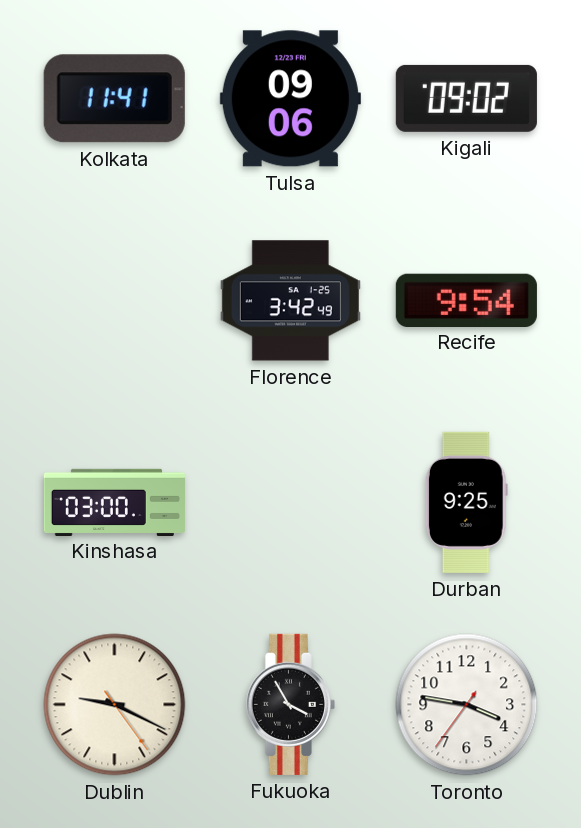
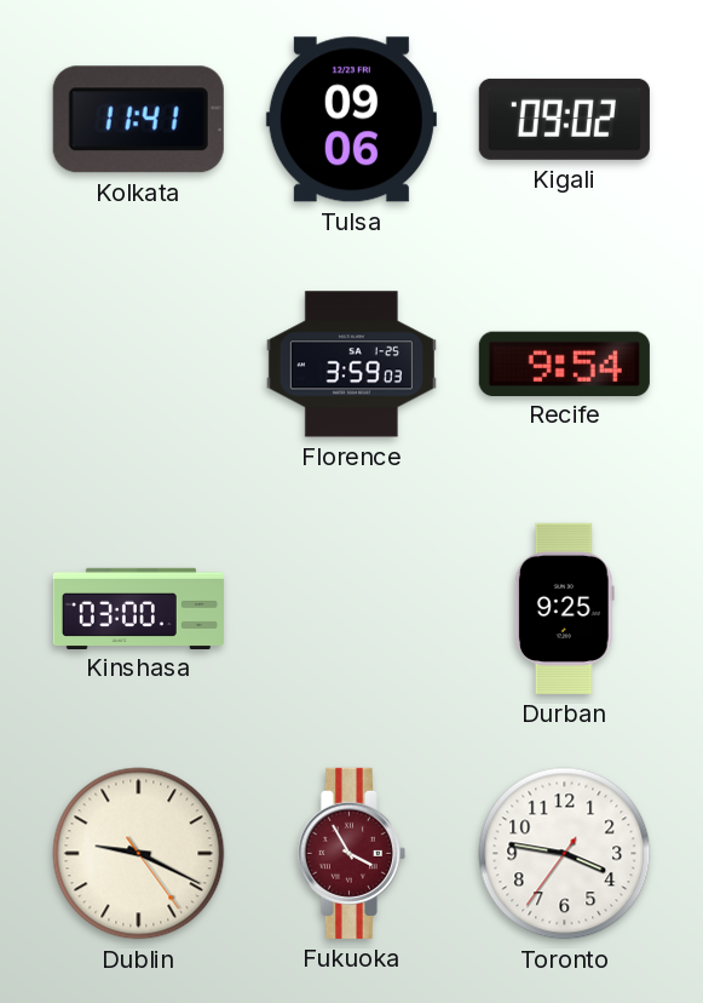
Florence: 3:42 -> 3:59 (351, 365)
Fukuoka dial: black -> burgundy (351, 853)
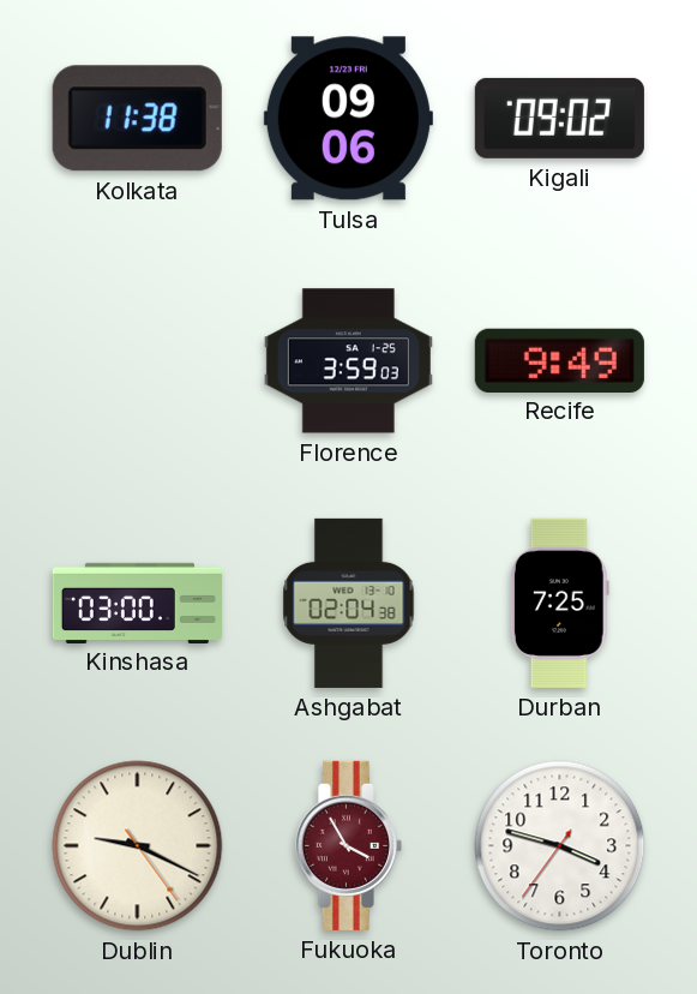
Kolkata: 11:41 -> 11:38 (137, 119)
Recife: 9:54 -> 9:49 (559, 360)
Ashgabat: none -> 02:04 (349, 603)
Durban: 9:25 -> 7:25 (559, 603)
Toronto: 3:46 -> 3:47 (560, 846)
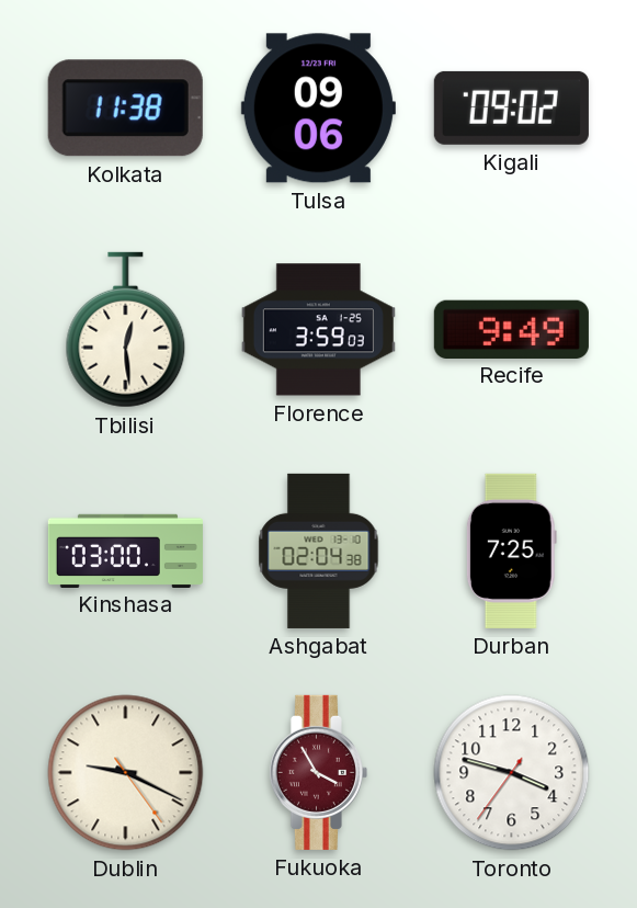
Tbilisi: none -> 12:29 (126, 330)
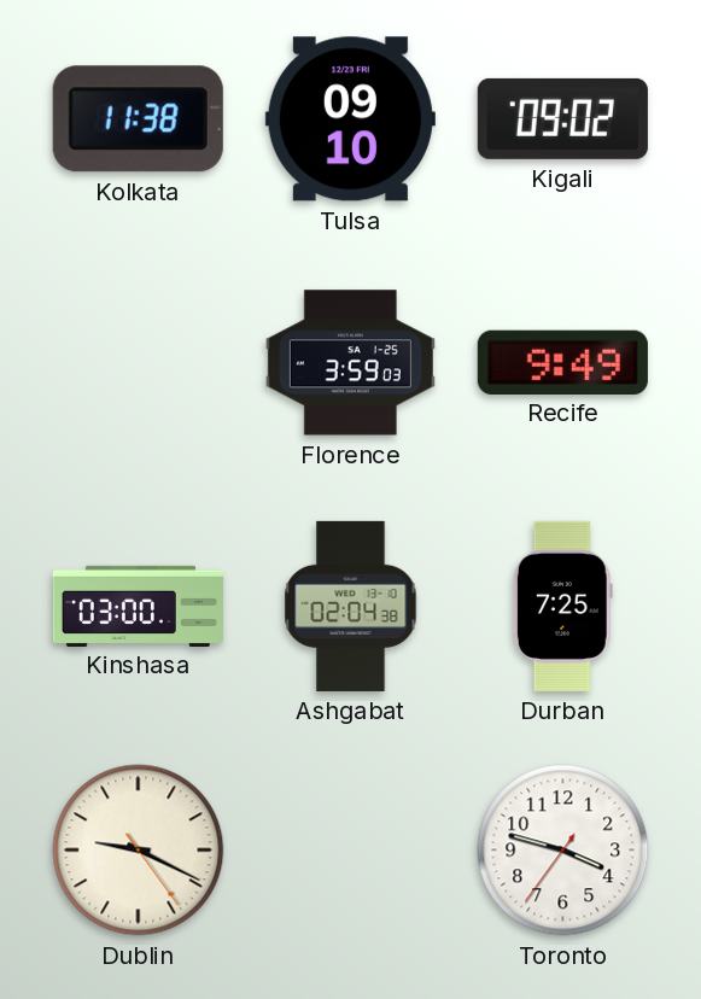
Tulsa: 09:06 -> 09:10 (350, 119)
Tbilisi: 12:29 -> none (126, 330)
Fukuoka: 3:55 -> none (318, 772)
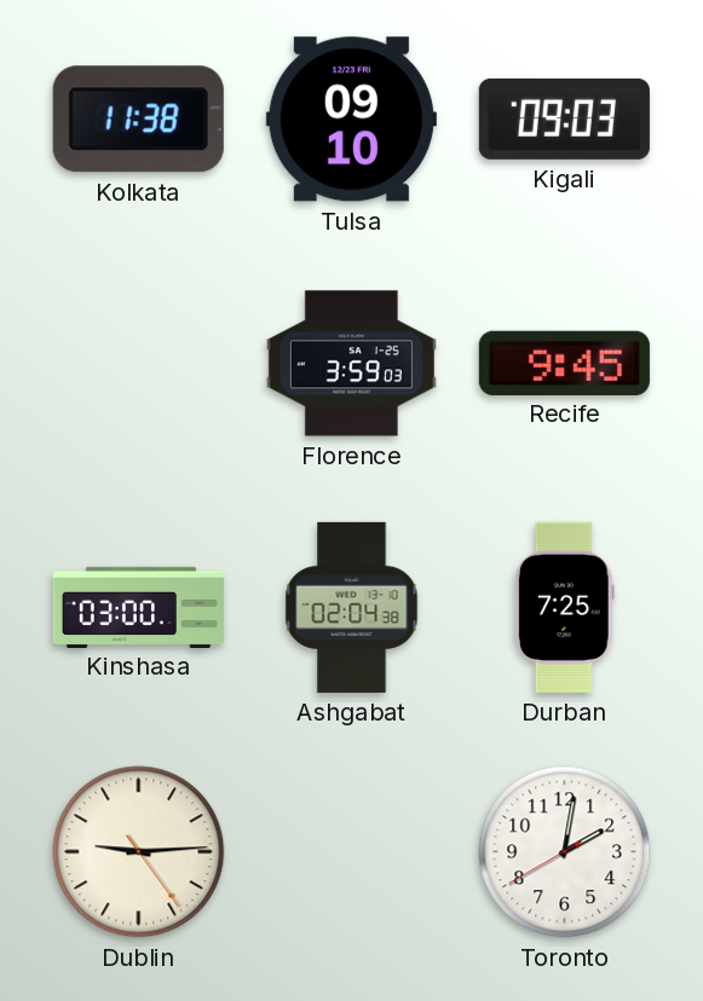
Kigali: 09:02 -> 09:03 (564, 118)
Recife: 9:49 -> 9:45 (564, 363)
Dublin: 9:19 -> 9:14 (139, 852)
Toronto: 3:47 -> 2:01 (565, 852)
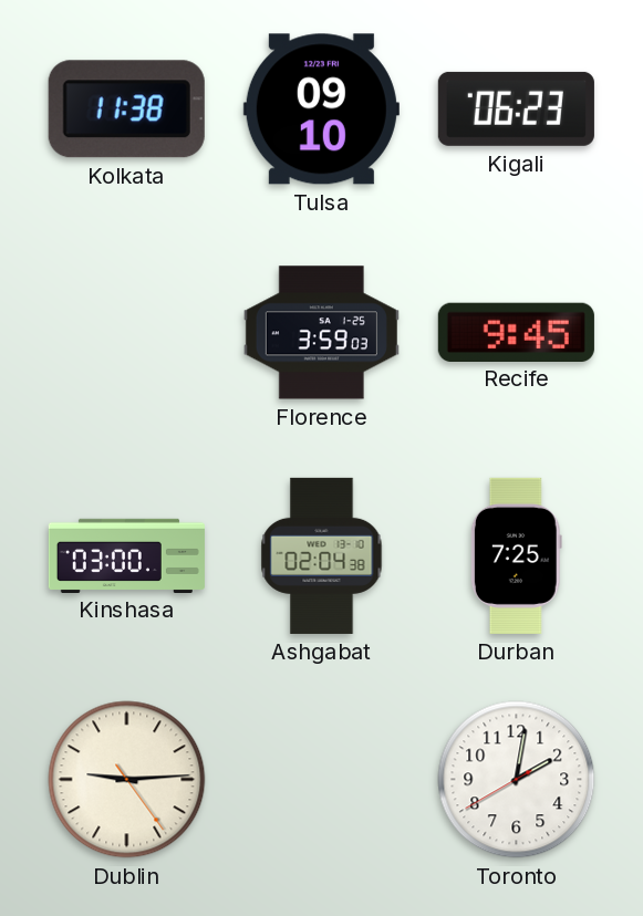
Kigali: 09:03 -> 06:23 (516, 108)
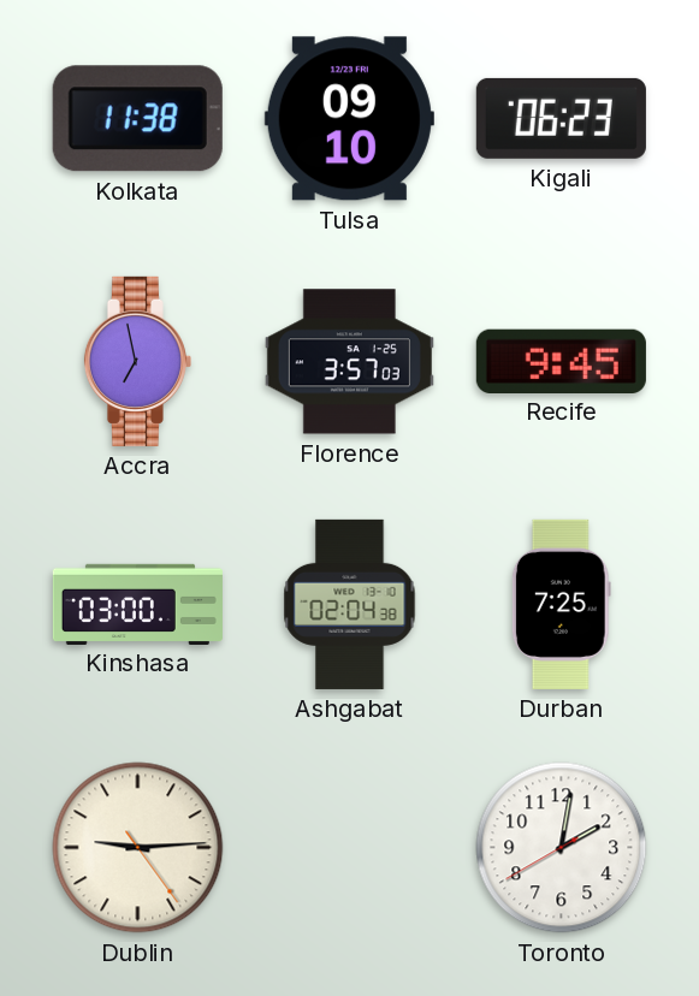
Accra: none -> 6:58 (137, 361)
Florence: 3:59 -> 3:57 (349, 362)
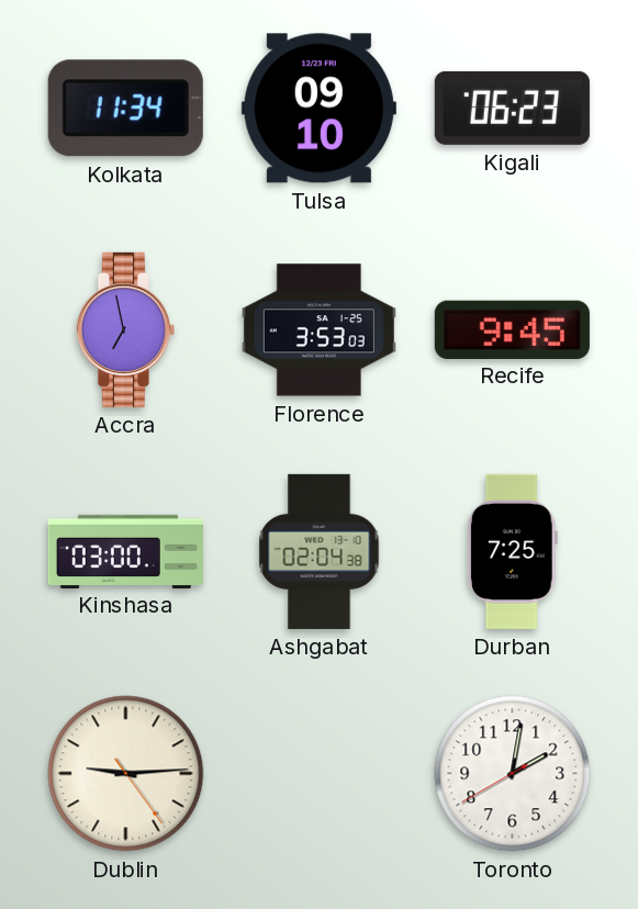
Kolkata: 11:38 -> 11:34 (125, 109)
Florence: 3:57 -> 3:53 (318, 330)
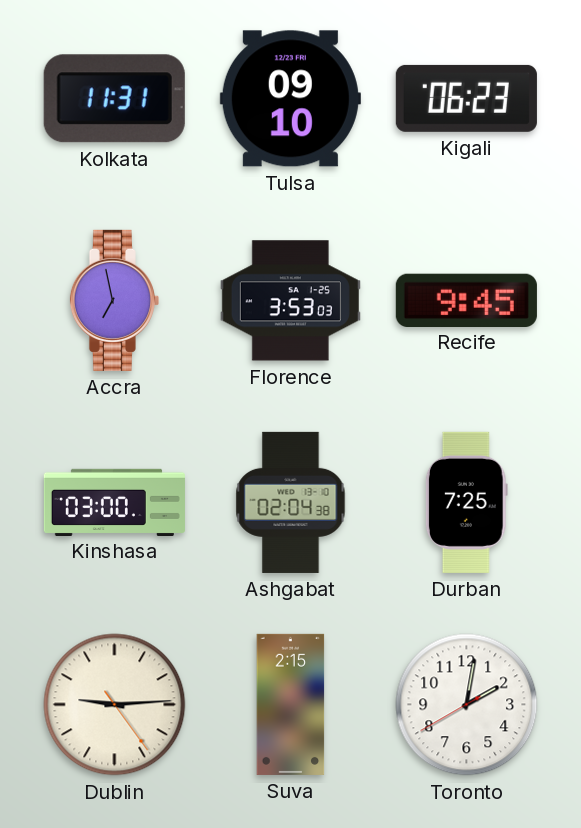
Kolkata: 11:34 -> 11:31 (114, 99)
Suva: none -> 2:15 (291, 704)
